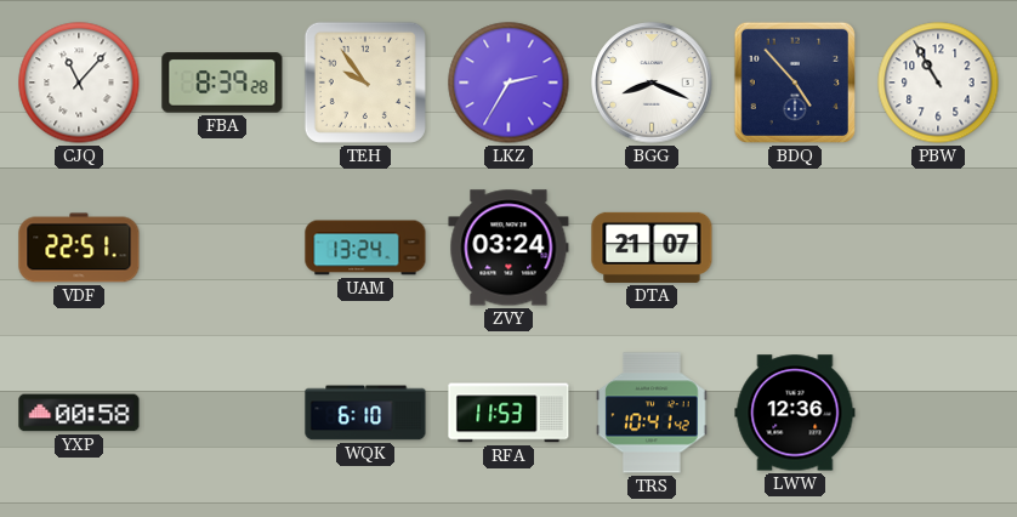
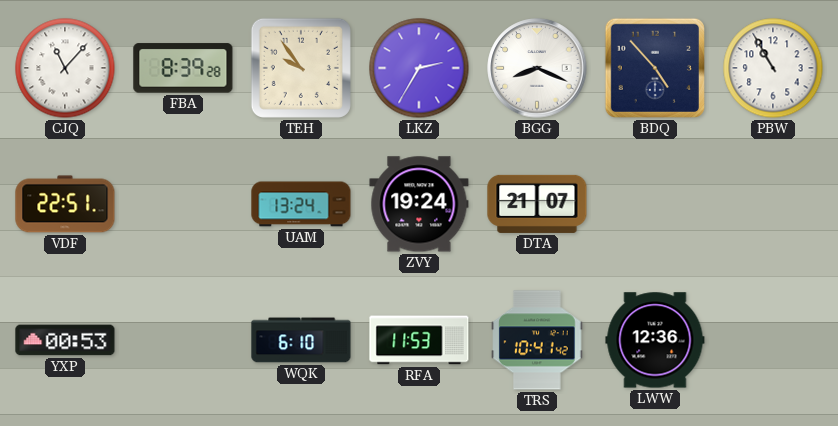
ZVY: 03:24 -> 19:24 (419, 204)
YXP: 00:58 -> 00:53 (65, 340)
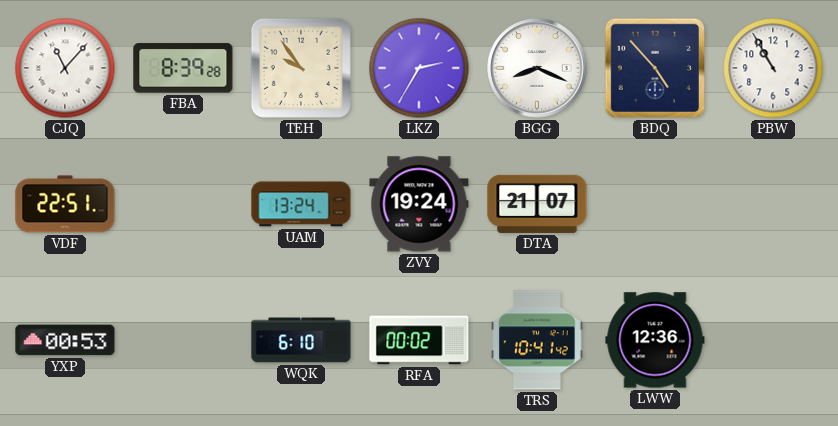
RFA: 11:53 -> 00:02 (419, 340)
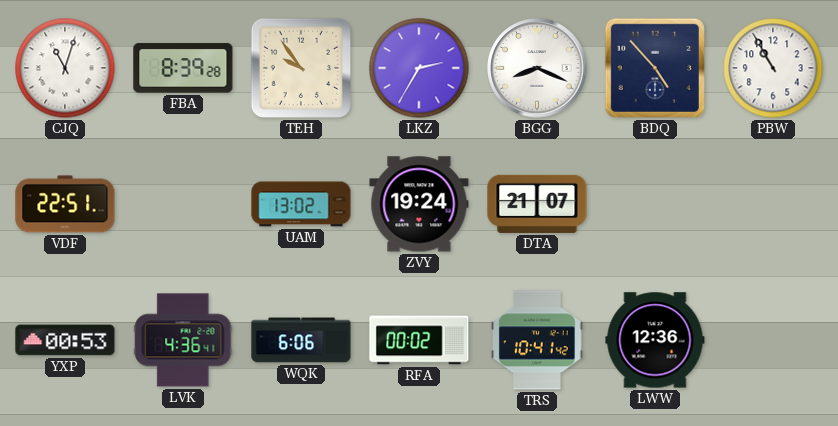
CJQ: 11:07 -> 11:03 (65, 68)
UAM: 13:24 -> 13:02 (301, 204)
LVK: none -> 4:36 (183, 340)
WQK: 6:10 -> 6:06 (301, 340)
